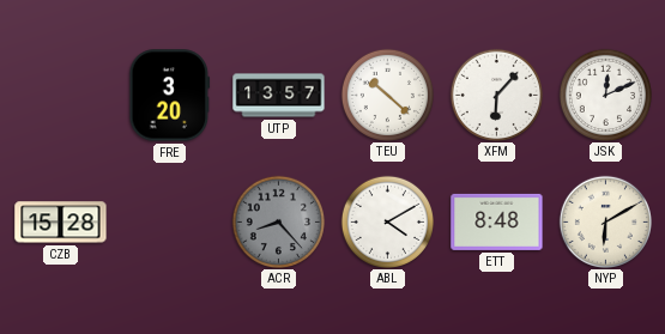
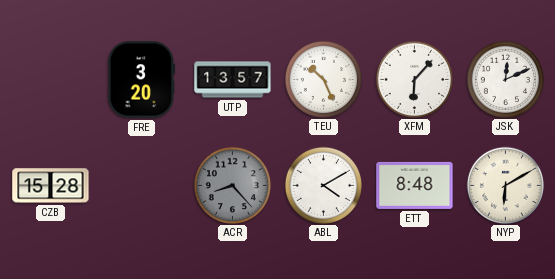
TEU: 10:22 -> 10:26 (323, 79)
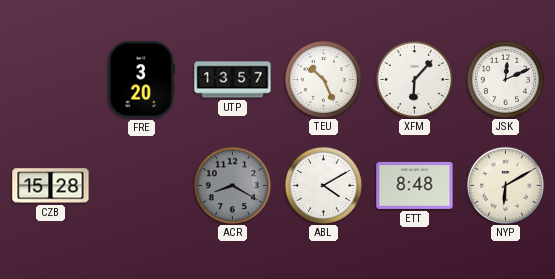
ACR: 8:23 -> 8:20 (232, 185)
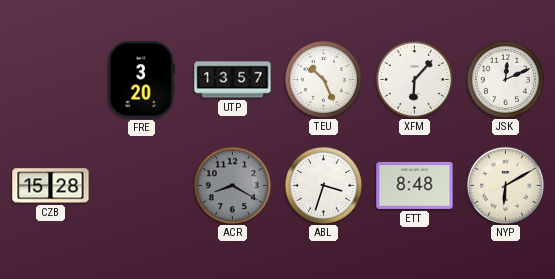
ABL: 4:10 -> 3:33 (323, 185)
